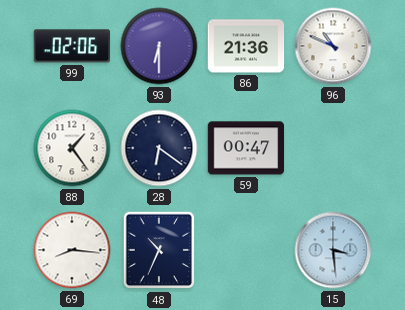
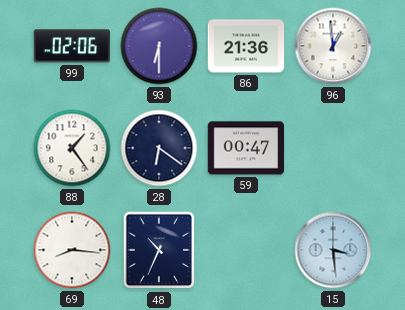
96: 10:49 -> 12:59 (333, 46)
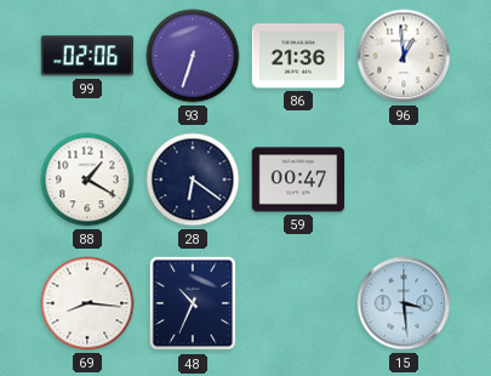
93: 6:30 -> 6:33 (193, 56)
88: 1:24 -> 1:20 (87, 180)
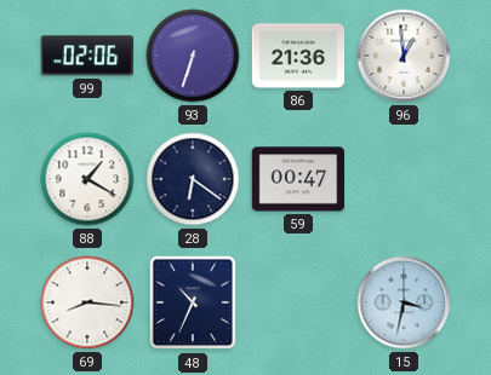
15: 3:29 -> 3:32 (404, 302)
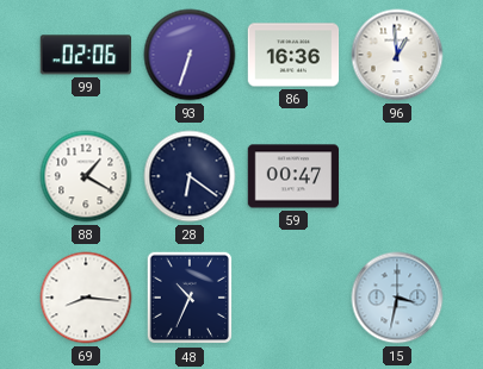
86: 21:36 -> 16:36 (293, 55)
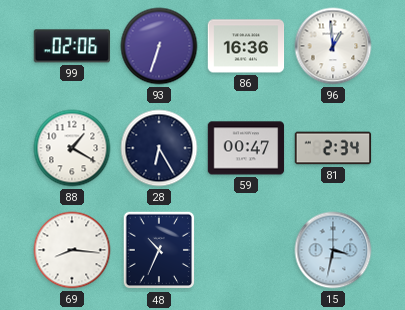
28: 6:21 -> 6:25 (159, 148)
81: none -> 2:34 (333, 148)
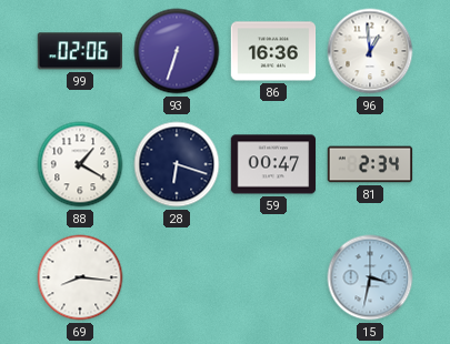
28: 6:25 -> 6:18 (177, 164)
48: 10:34 -> none (159, 250)
